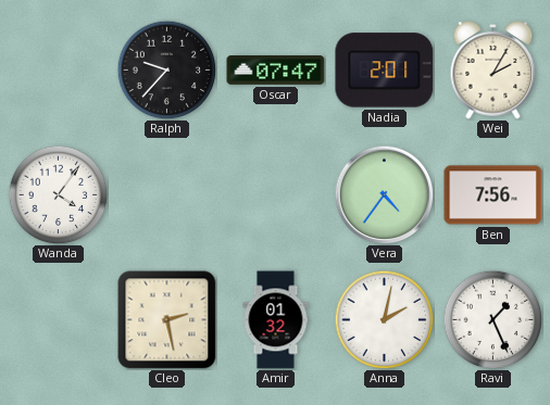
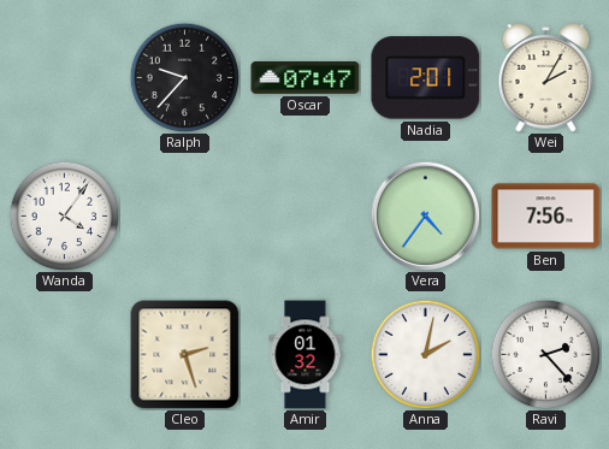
Cleo: 2:28 -> 2:27 (185, 355)
Ravi: 1:26 -> 2:23 (545, 354)
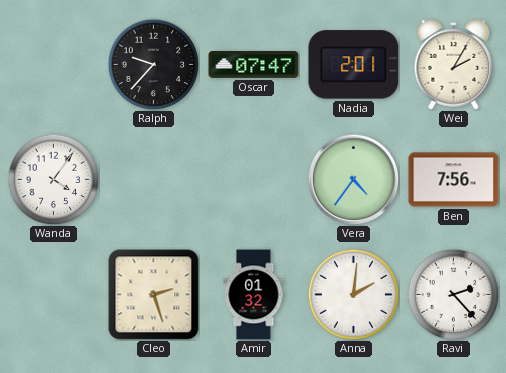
Anna: 2:02 -> 2:01 (353, 294)
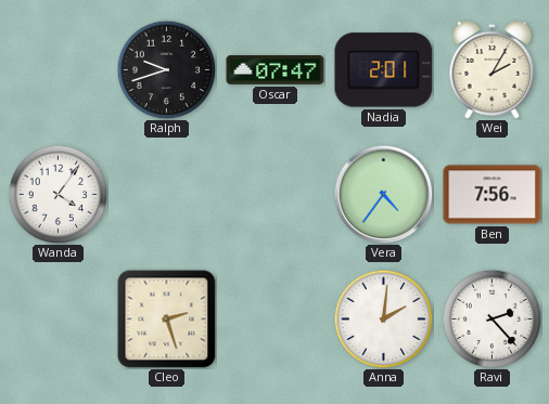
Ralph: 9:37 -> 9:42 (166, 69)
Amir: 01:32 -> none (254, 295)
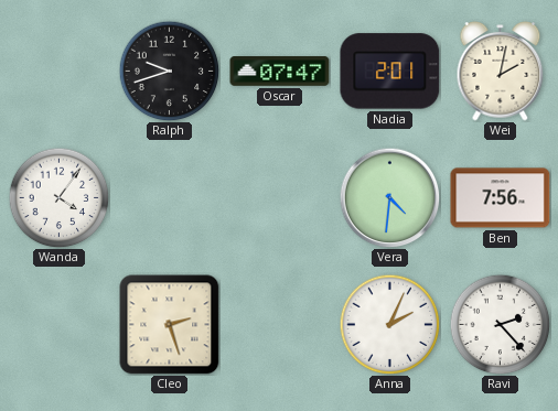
Wei: 2:05 -> 2:02 (501, 72)
Vera: 4:36 -> 4:31 (389, 197)
Anna: 2:01 -> 2:04 (389, 324)
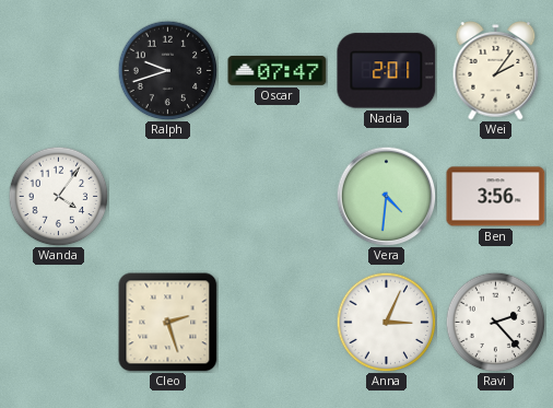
Wei: 2:02 -> 2:06 (496, 71)
Ben: 7:56 -> 3:56 (496, 197)
Anna: 2:04 -> 3:04 (386, 322)
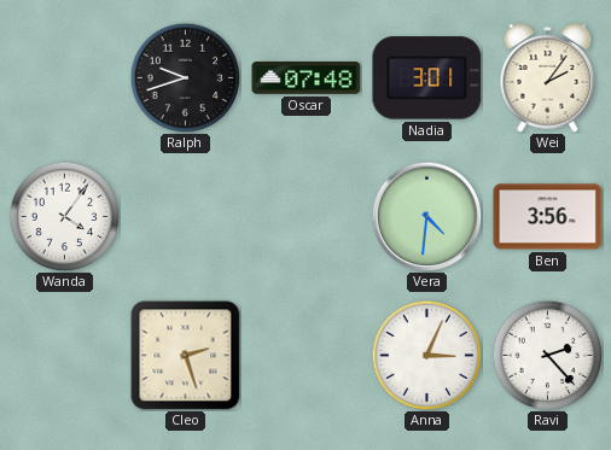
Oscar: 07:47 -> 07:48 (307, 78)
Nadia: 2:01 -> 3:01 (427, 78)
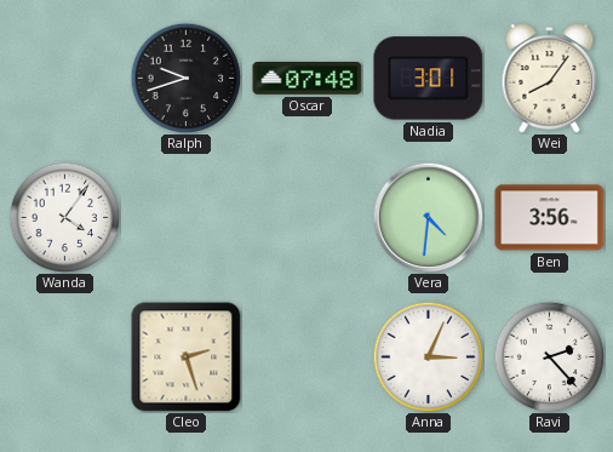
Wei: 2:06 -> 8:06 (550, 79)
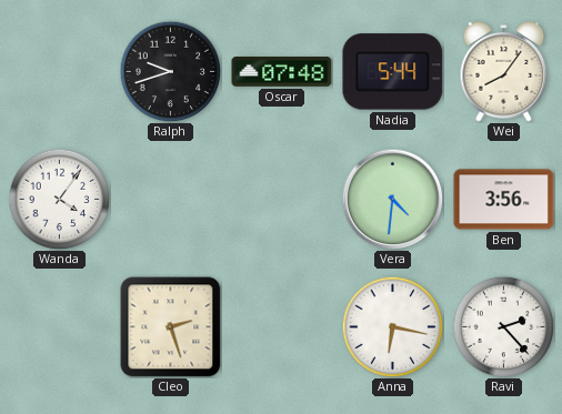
Nadia: 3:01 -> 5:44 (393, 72)
Anna: 3:04 -> 6:17 (392, 326)
